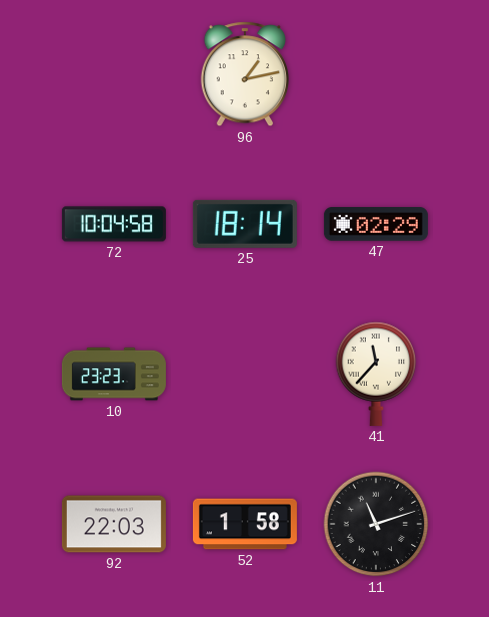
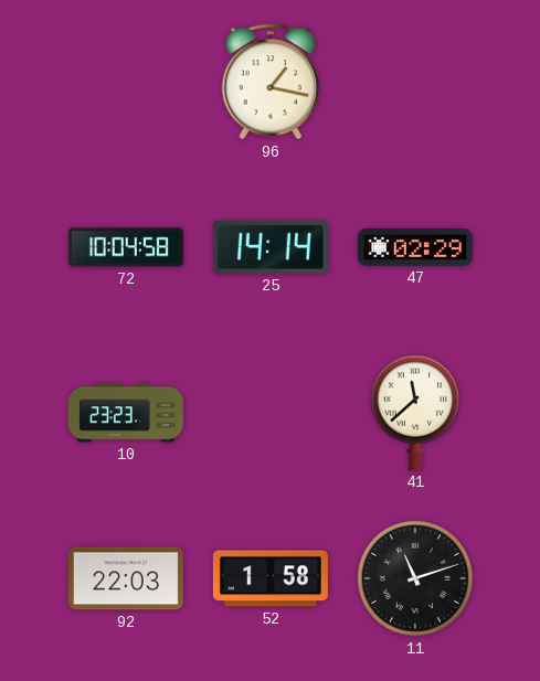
96: 1:13 -> 1:17 (271, 82)
25: 18:14 -> 14:14 (271, 247)
41: 11:37 -> 11:38 (415, 413)
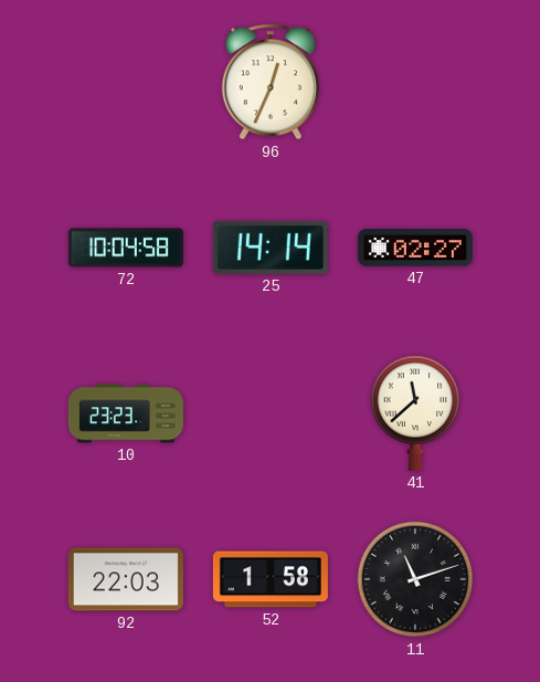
96: 1:17 -> 12:34 (271, 82)
47: 02:29 -> 02:27 (415, 248)
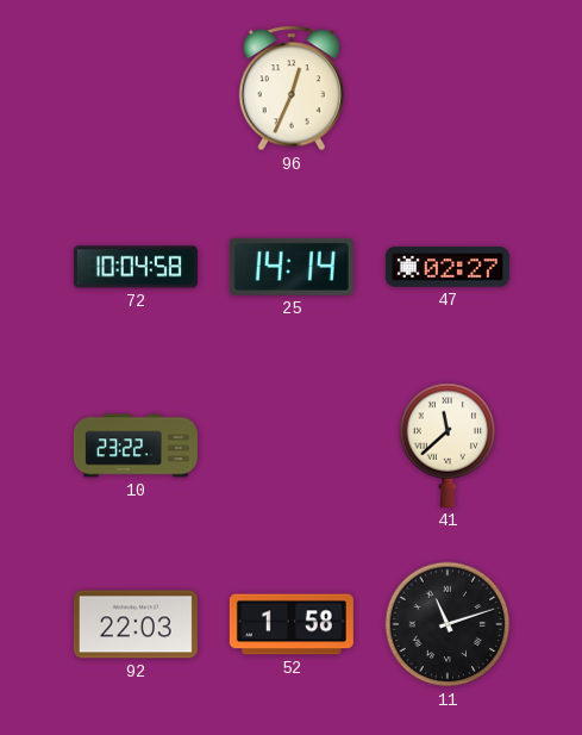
10: 23:23 -> 23:22 (136, 446)
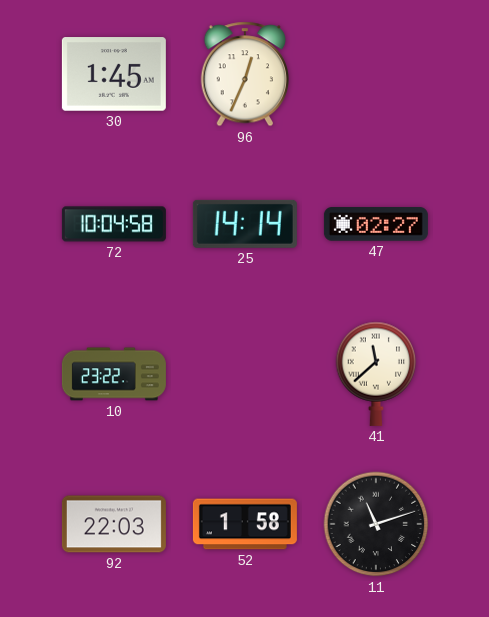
30: none -> 1:45 (114, 74)
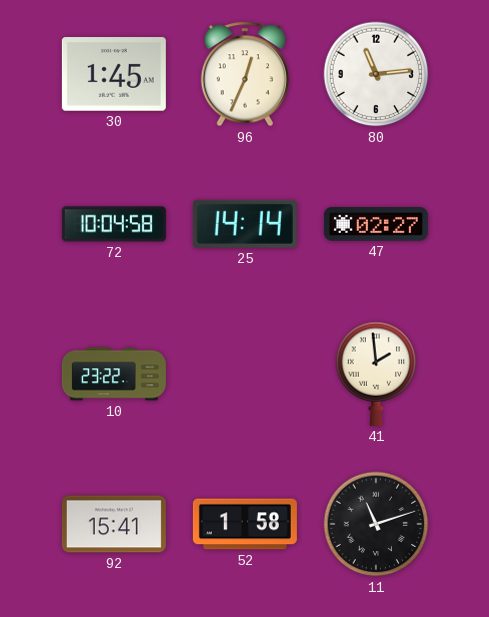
80: none -> 11:14 (376, 74)
41: 11:38 -> 1:59 (376, 374)
92: 22:03 -> 15:41 (114, 524)
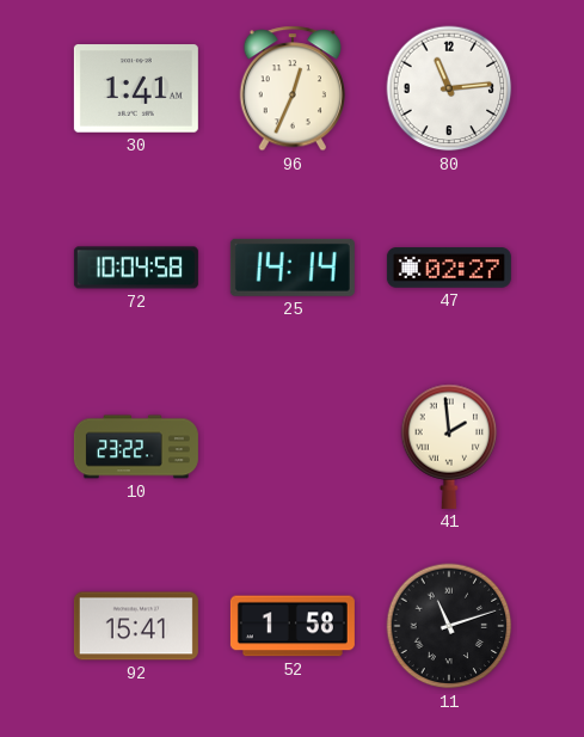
30: 1:45 -> 1:41 (136, 88)
